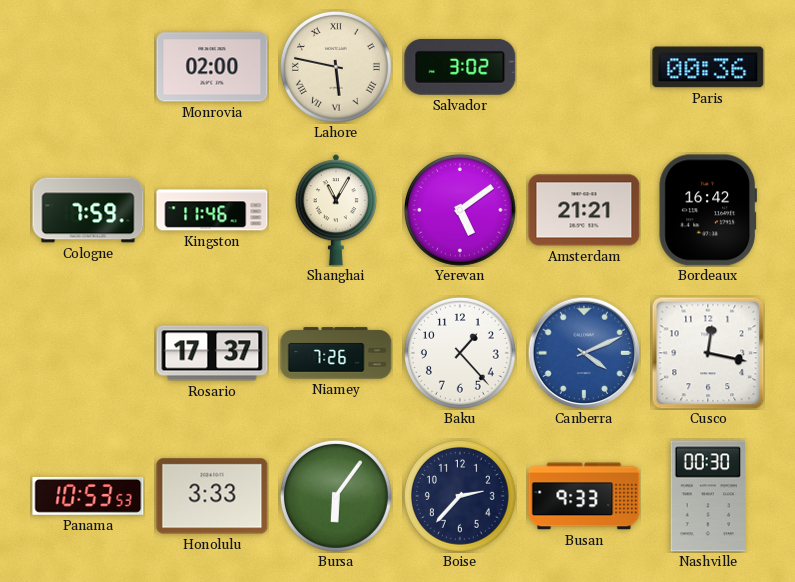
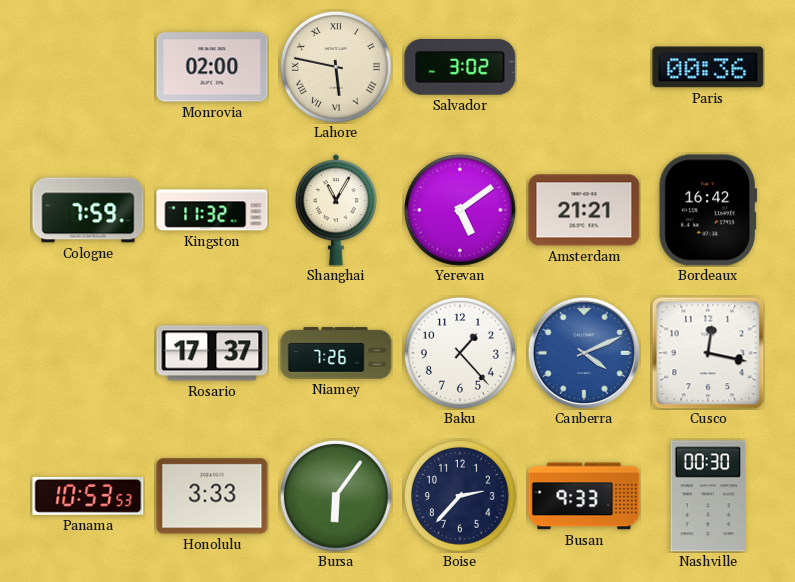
Kingston: 11:46 -> 11:32 (212, 210)
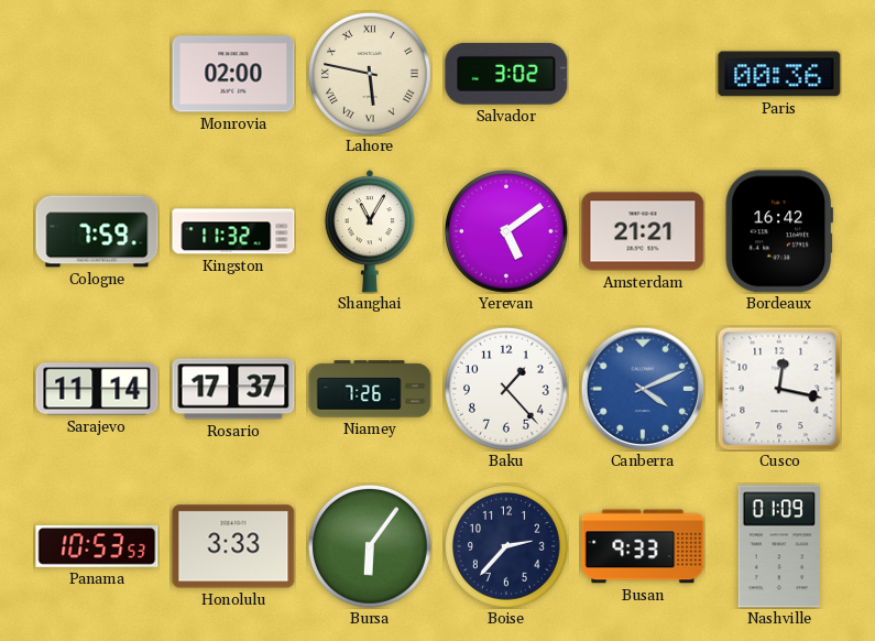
Sarajevo: none -> 11:14 (97, 389)
Nashville: 00:30 -> 01:09 (779, 546)
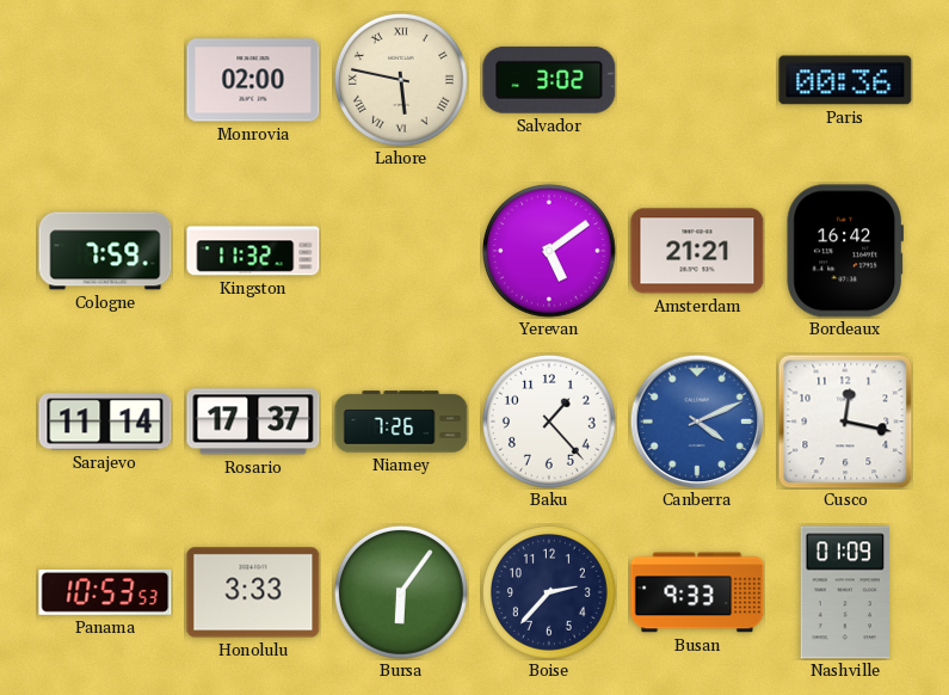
Shanghai: 11:05 -> none (370, 231)
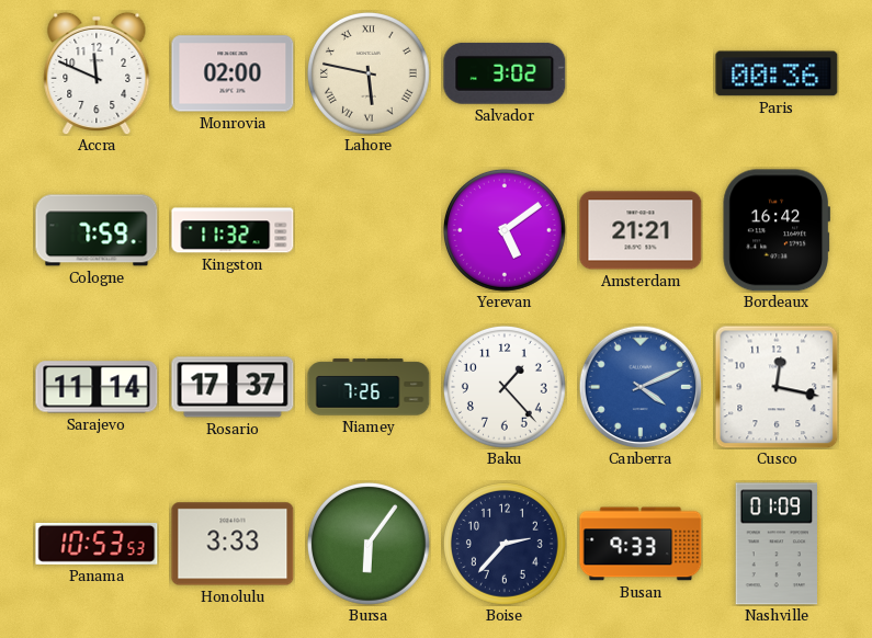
Accra: none -> 11:49 (97, 73)
